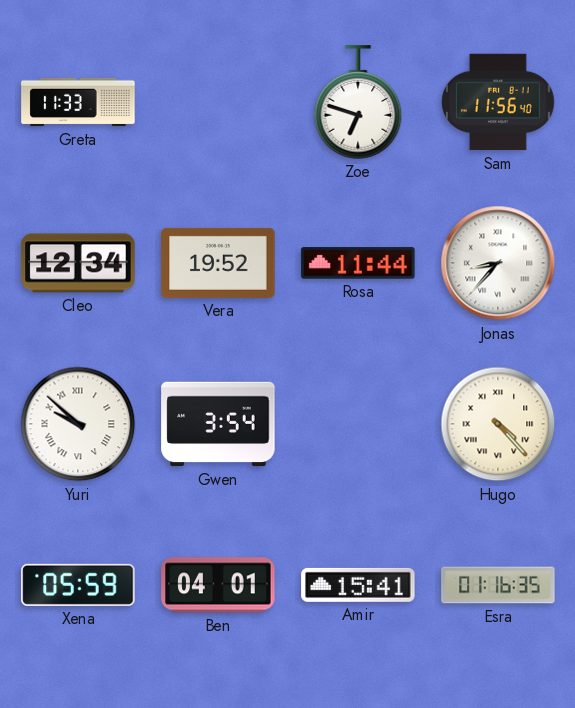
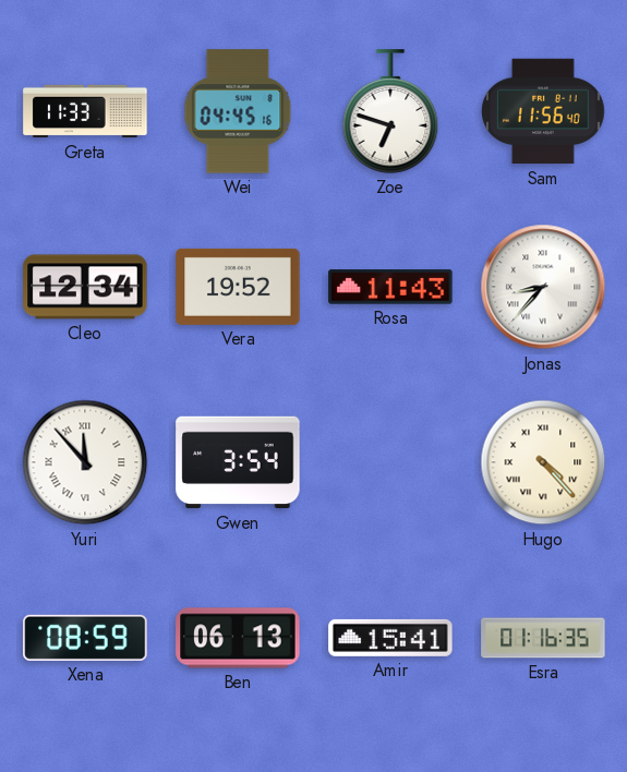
Wei: none -> 04:45 (238, 111)
Rosa: 11:44 -> 11:43 (390, 287)
Yuri: 9:52 -> 11:53 (85, 462)
Xena: 05:59 -> 08:59 (85, 638)
Ben: 04:01 -> 06:13 (238, 638)
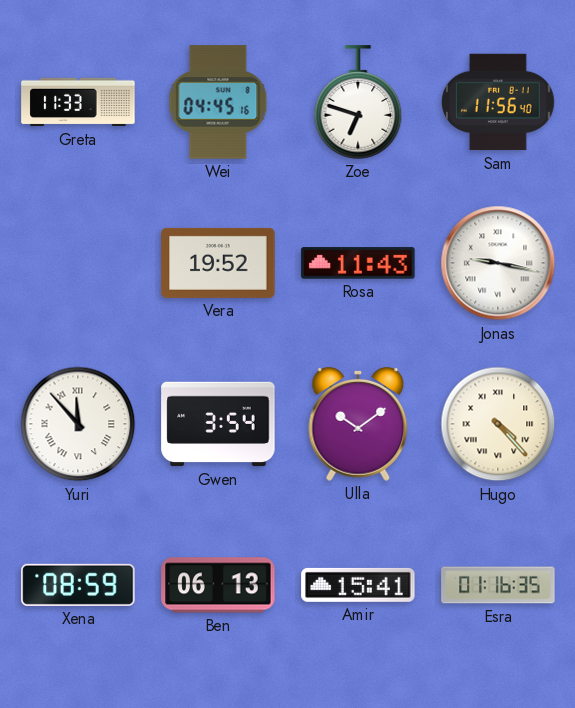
Cleo: 12:34 -> none (85, 287)
Jonas: 8:37 -> 9:17 (498, 263)
Ulla: none -> 10:09 (358, 424)
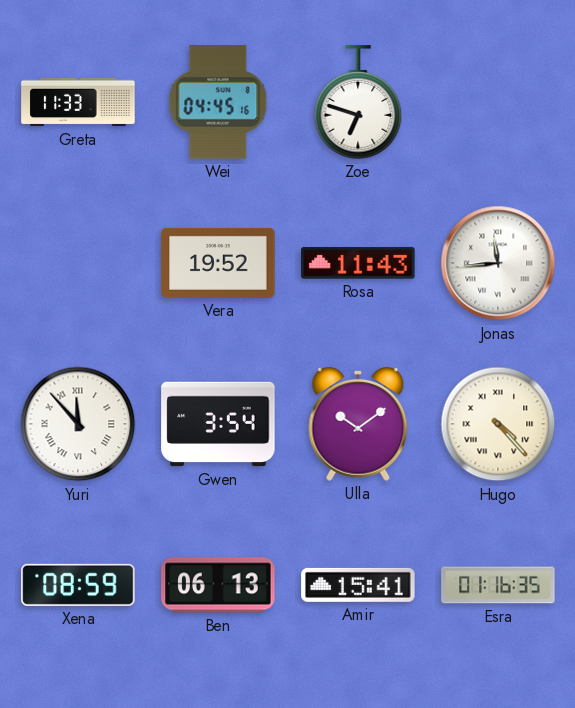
Sam: 11:56 -> none (498, 102)
Jonas: 9:17 -> 11:44 (498, 263)
